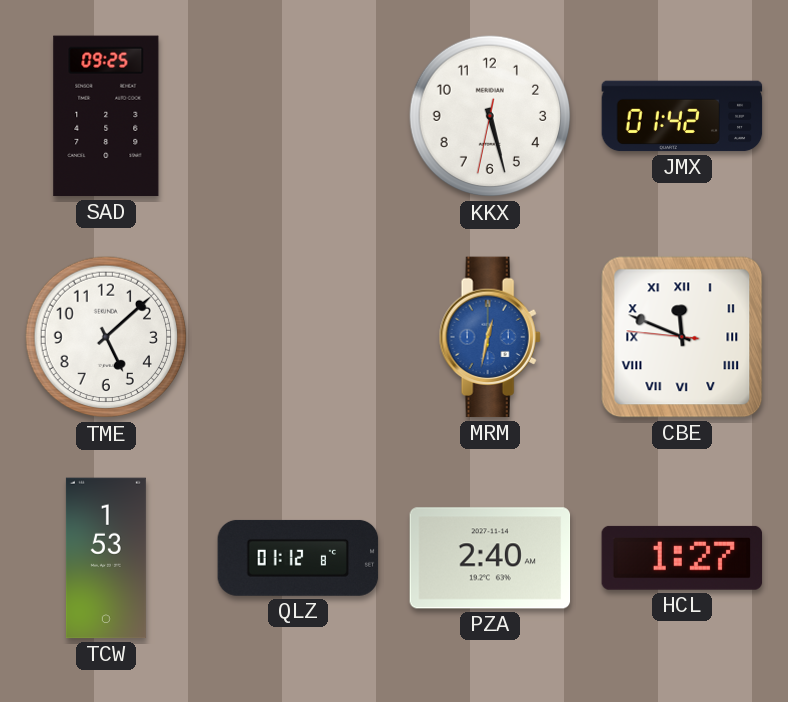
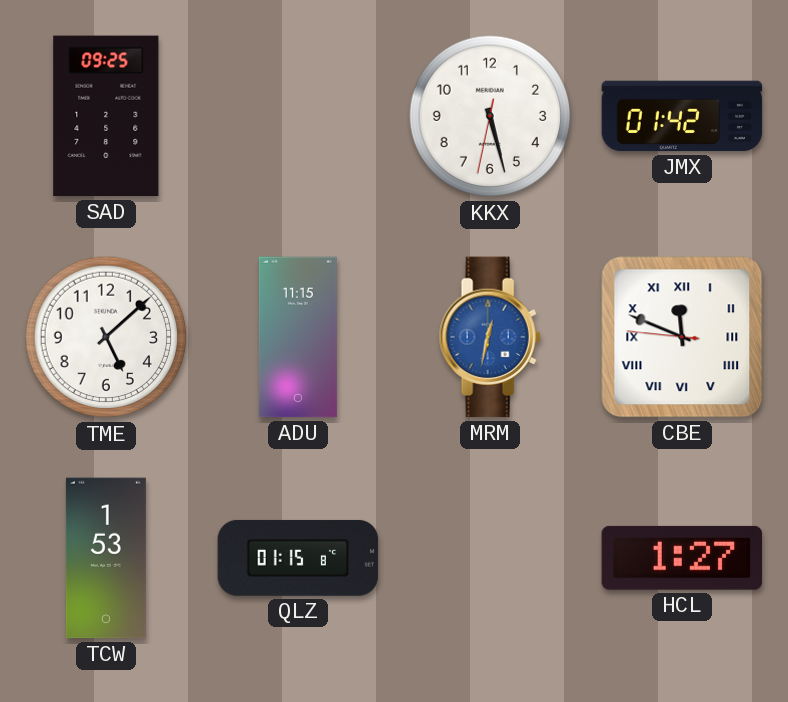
ADU: none -> 11:15 (298, 337)
QLZ: 01:12 -> 01:15 (298, 558)
PZA: 2:40 -> none (490, 558)
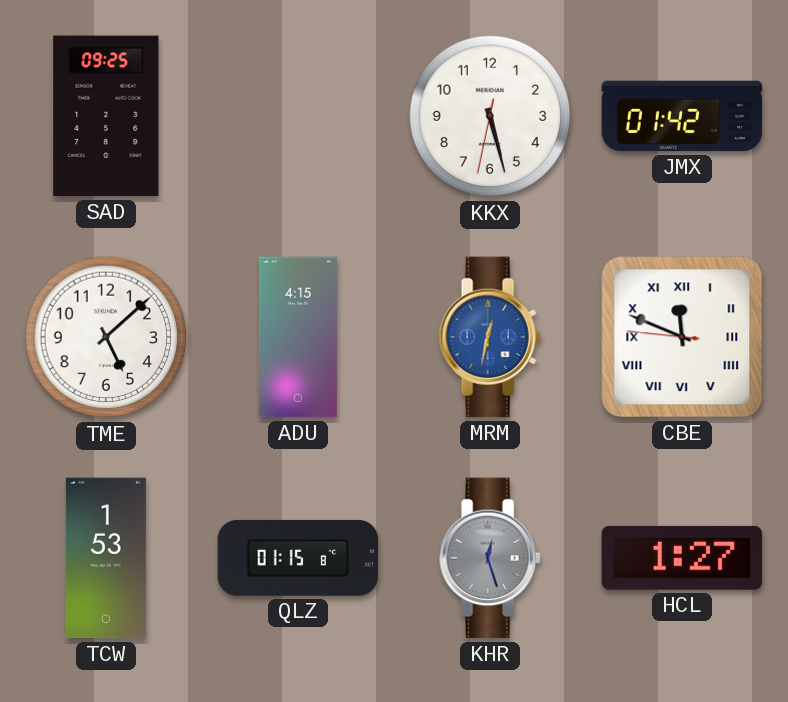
ADU: 11:15 -> 4:15 (298, 337)
KHR: none -> 12:27 (490, 558)
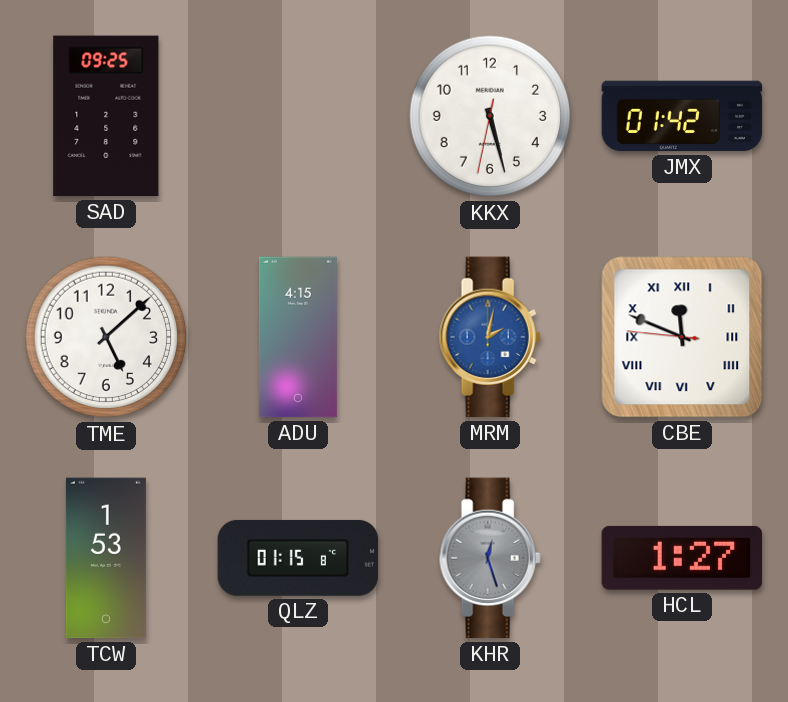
MRM: 12:32 -> 2:02 (490, 337)
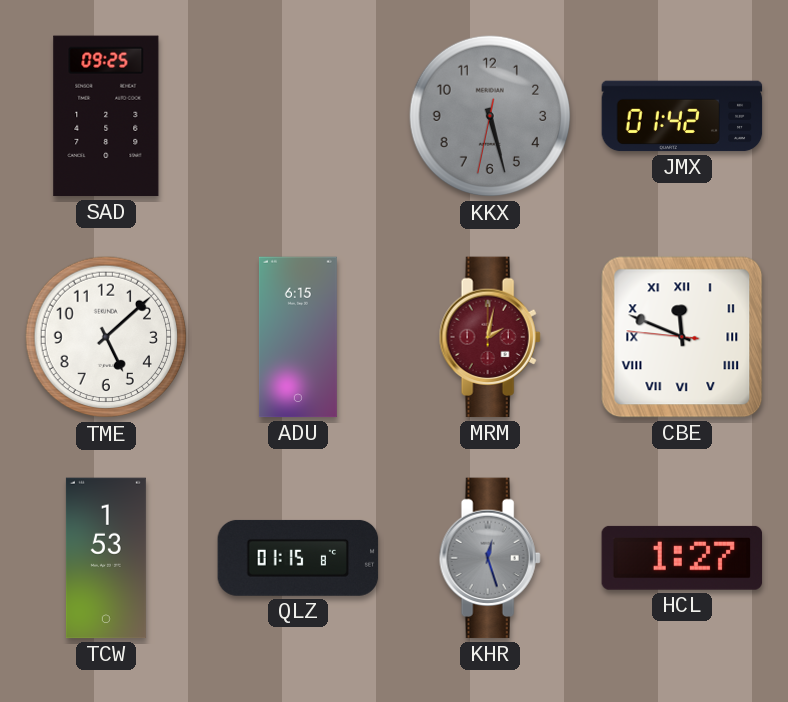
KKX dial: white -> grey (490, 116)
ADU: 4:15 -> 6:15 (298, 337)
MRM dial: blue -> burgundy (490, 337)
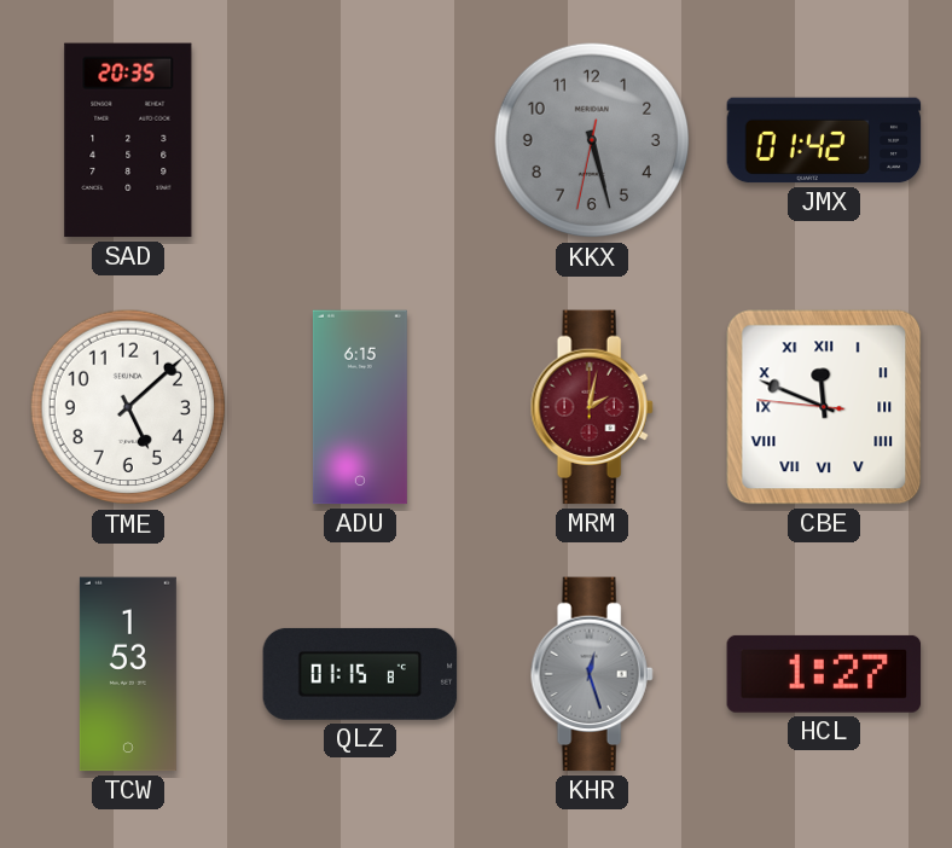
SAD: 09:25 -> 20:35 (128, 140)
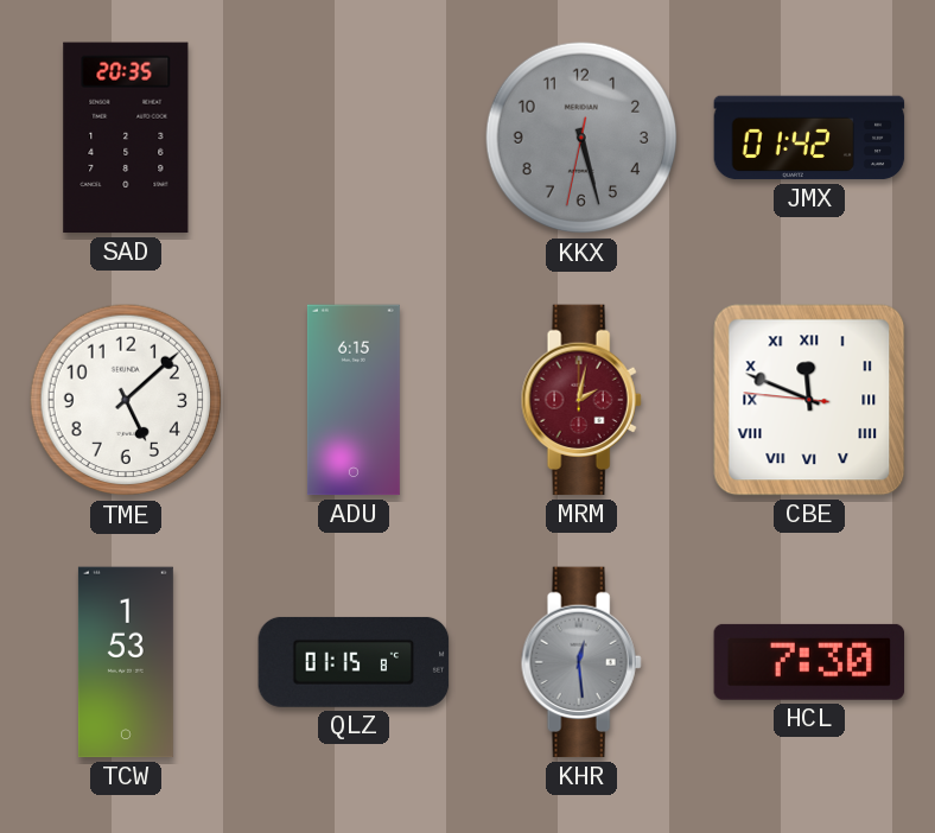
KHR: 12:27 -> 12:29 (581, 662)
HCL: 1:27 -> 7:30 (809, 662)
